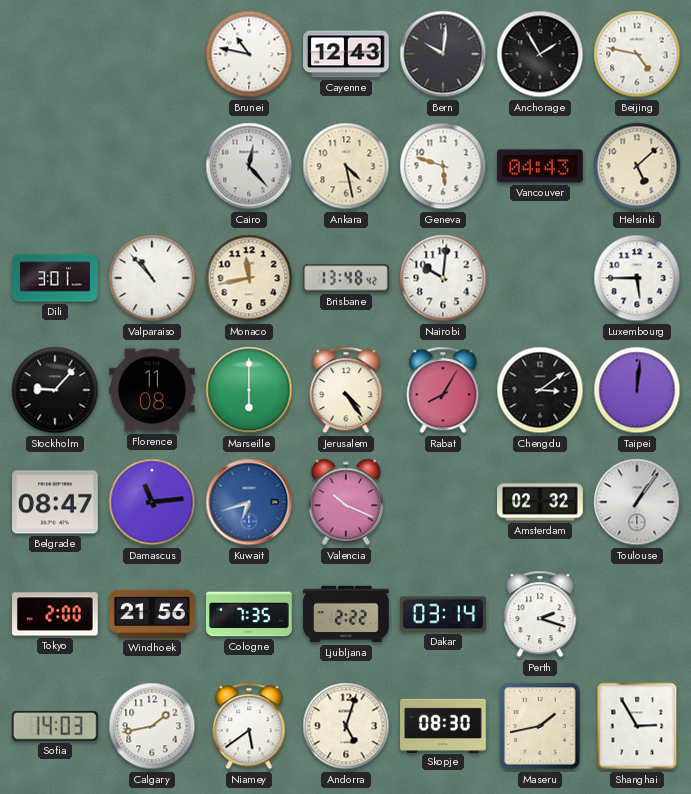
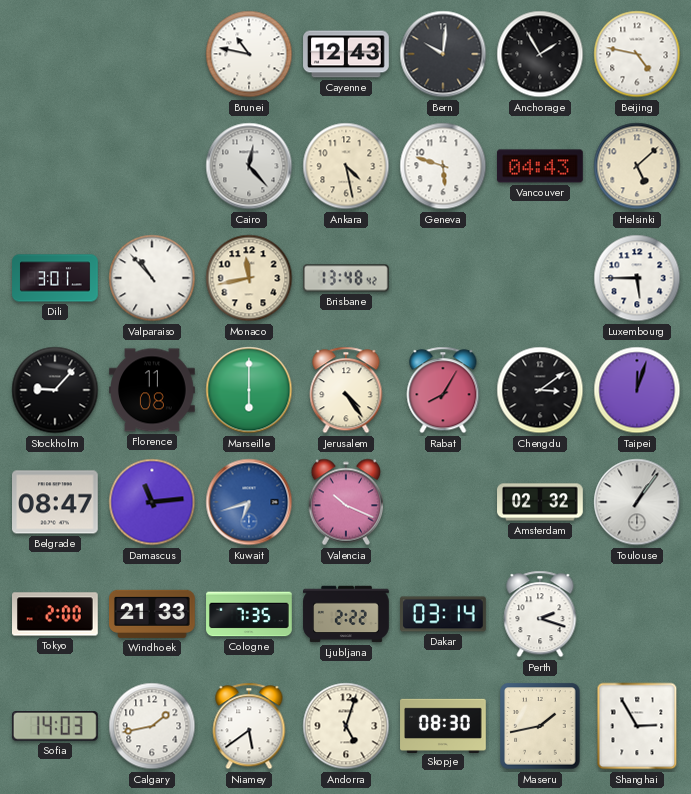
Nairobi: 10:01 -> none (443, 278)
Taipei: 12:01 -> 12:03 (637, 390)
Windhoek: 21:56 -> 21:33 (152, 614)
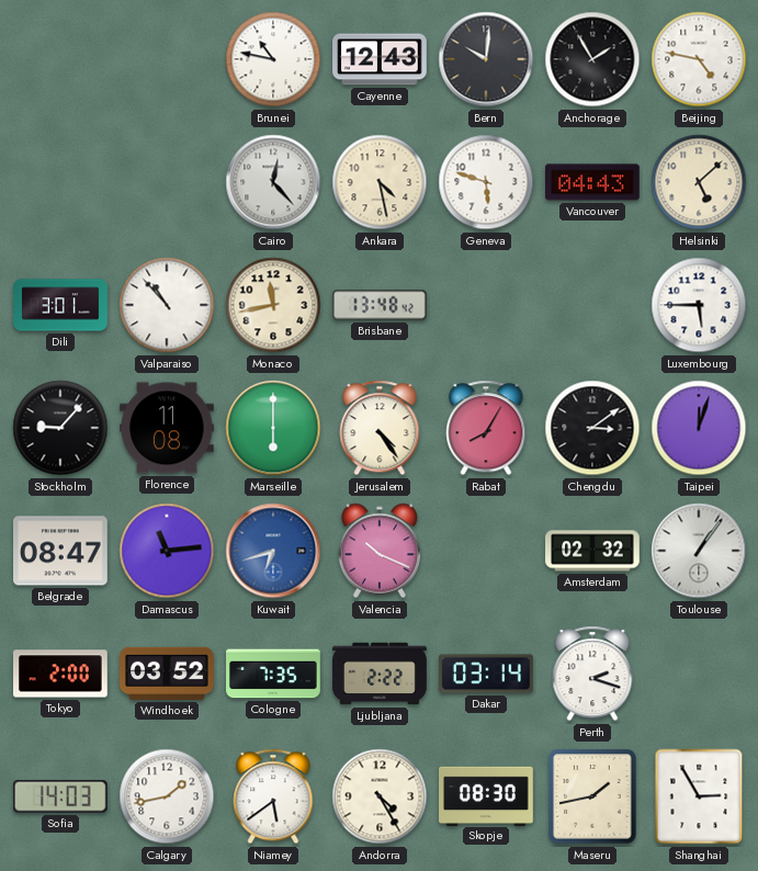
Windhoek: 21:33 -> 03:52 (167, 674)
Andorra: 5:03 -> 4:25 (380, 796)
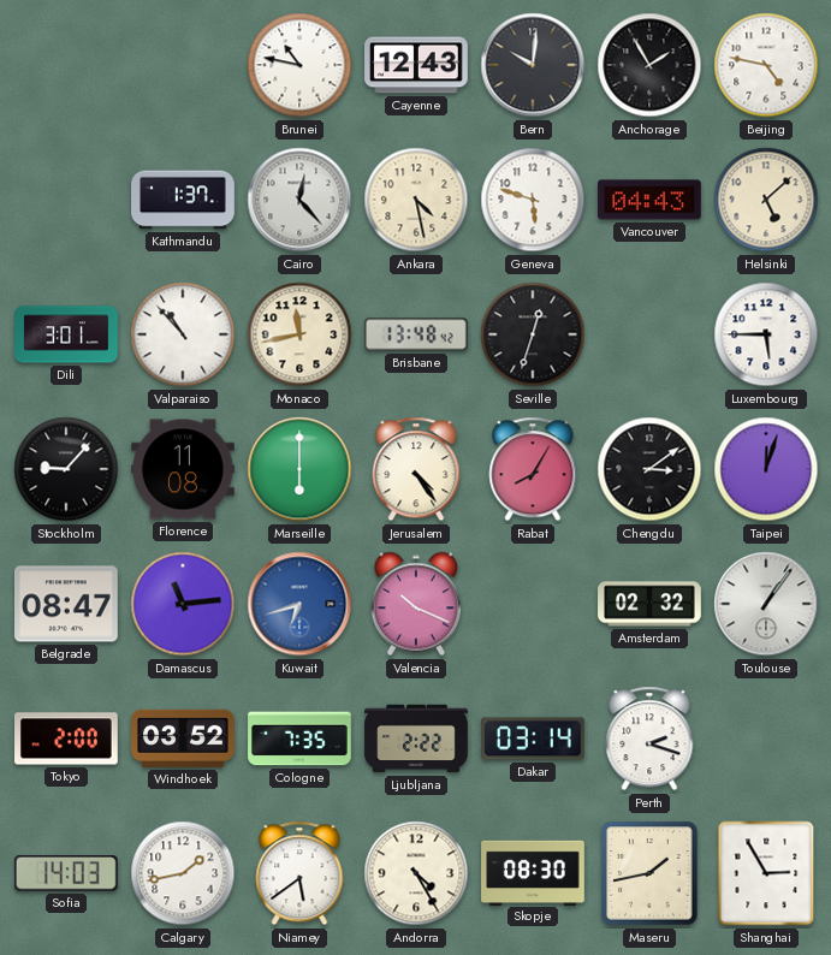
Kathmandu: none -> 1:37 (183, 200)
Seville: none -> 12:33 (533, 334)
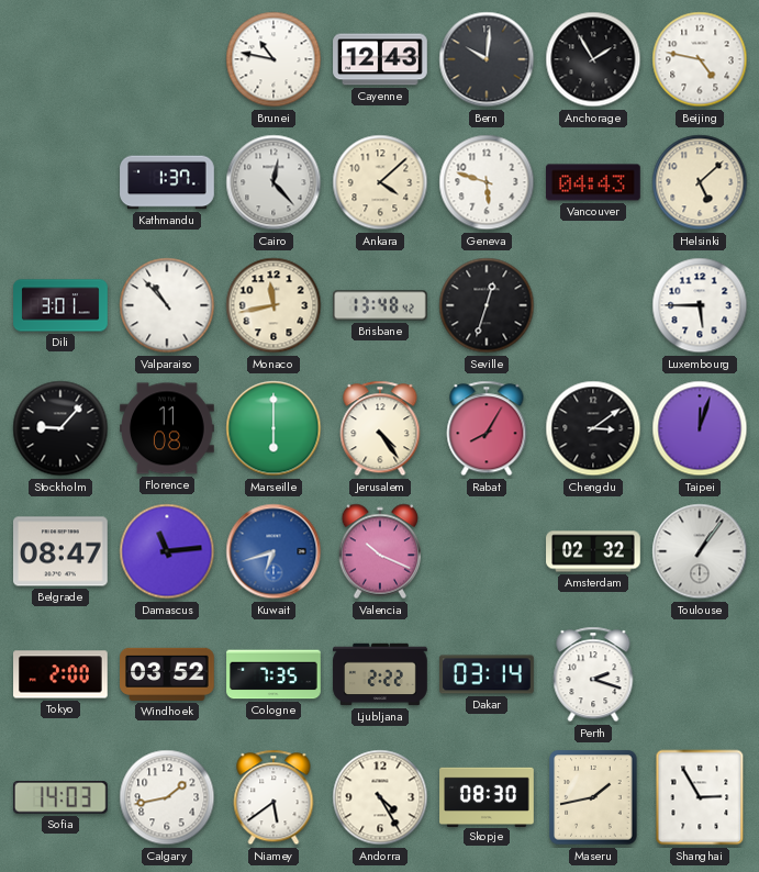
Ankara: 4:28 -> 4:08 (380, 182)
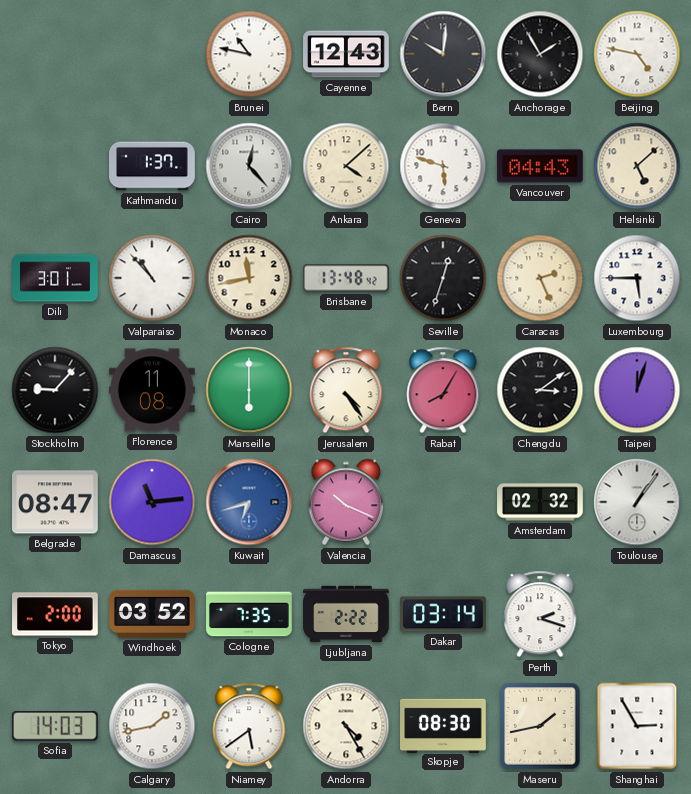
Caracas: none -> 2:26 (540, 278)
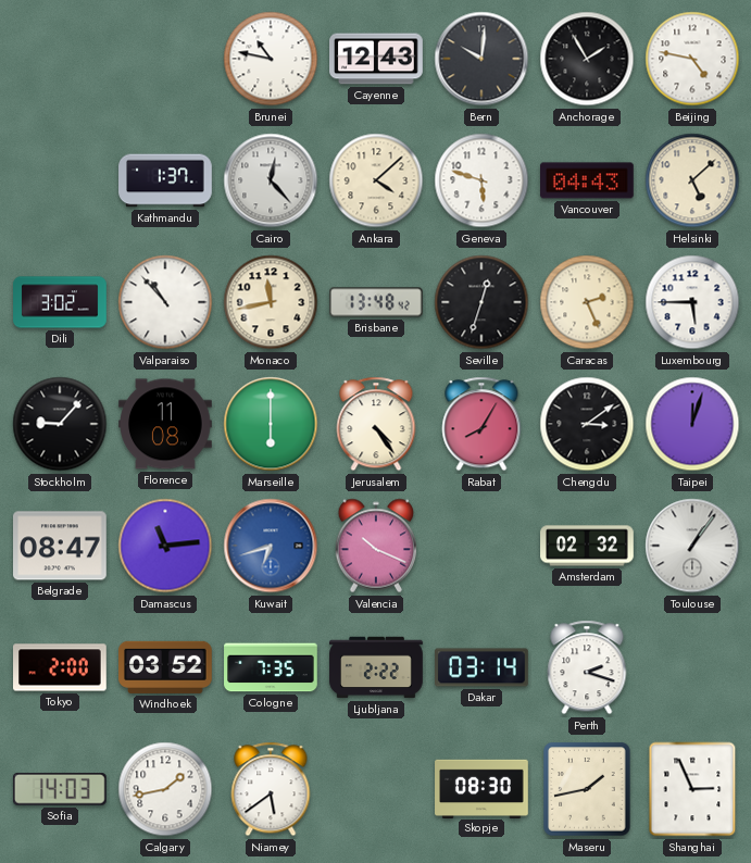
Dili: 3:01 -> 3:02 (60, 302)
Andorra: 4:25 -> none (346, 726)
Shanghai: 2:55 -> 2:56 (692, 789)
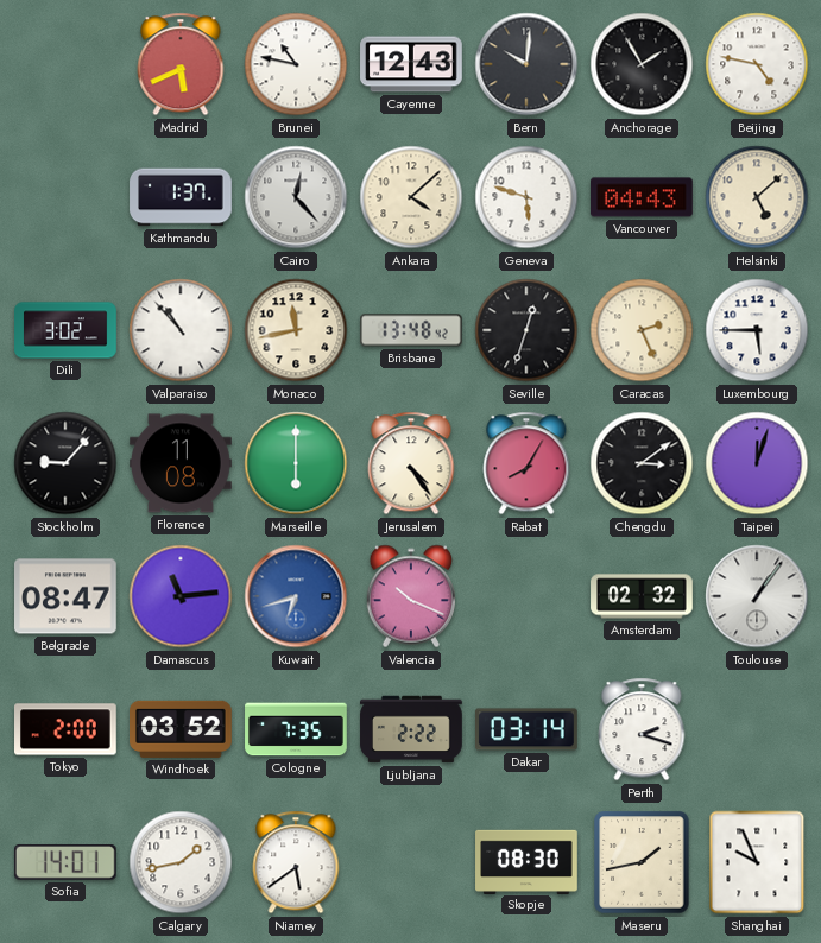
Madrid: none -> 5:41 (181, 64)
Sofia: 14:03 -> 14:01 (65, 863)
Shanghai: 2:56 -> 9:56 (757, 862)
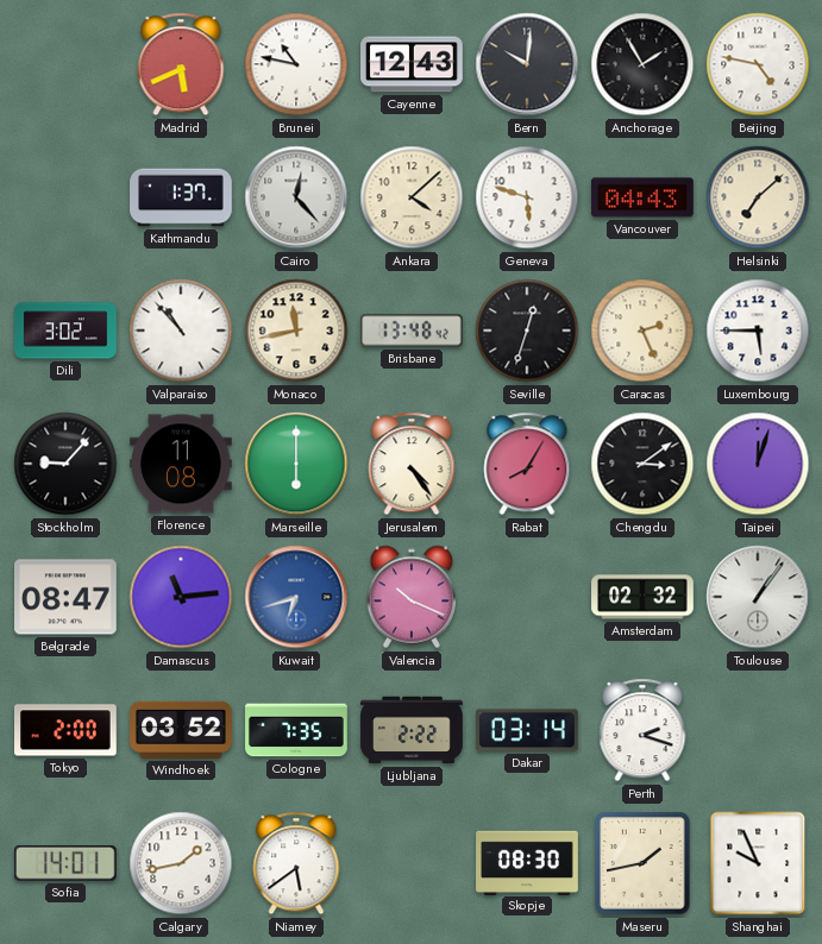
Helsinki: 5:08 -> 7:08 (758, 197)
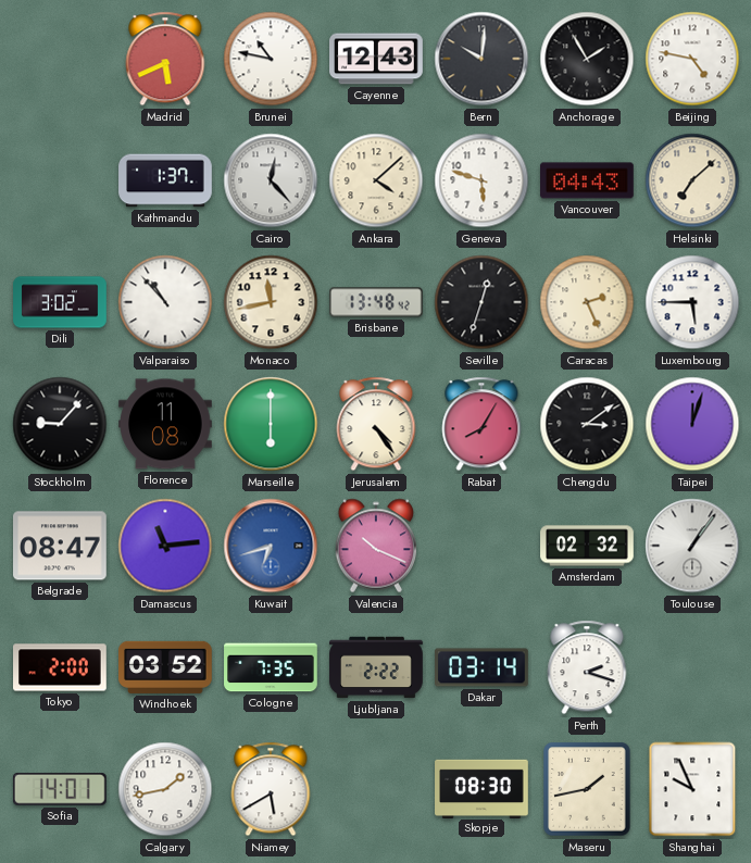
Niamey: 5:39 -> 5:40 (271, 789)
